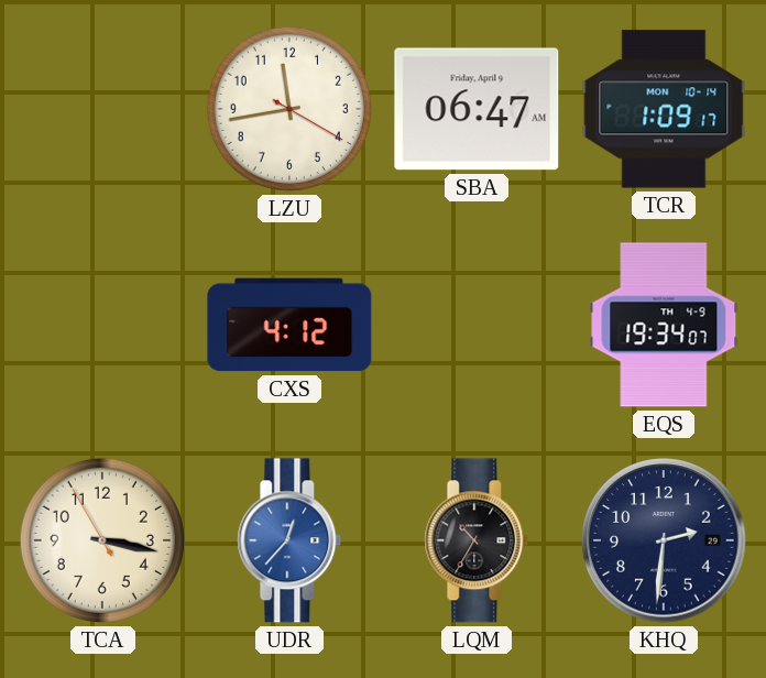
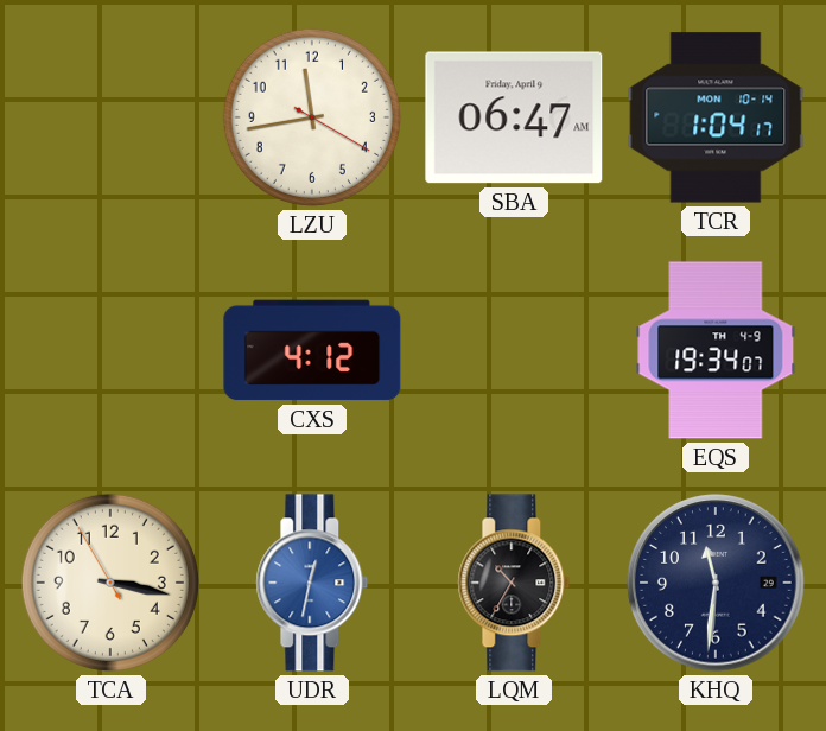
TCR: 1:09 -> 1:04 (716, 117)
UDR: 12:37 -> 12:32 (312, 583)
KHQ: 2:31 -> 11:31 (716, 583)
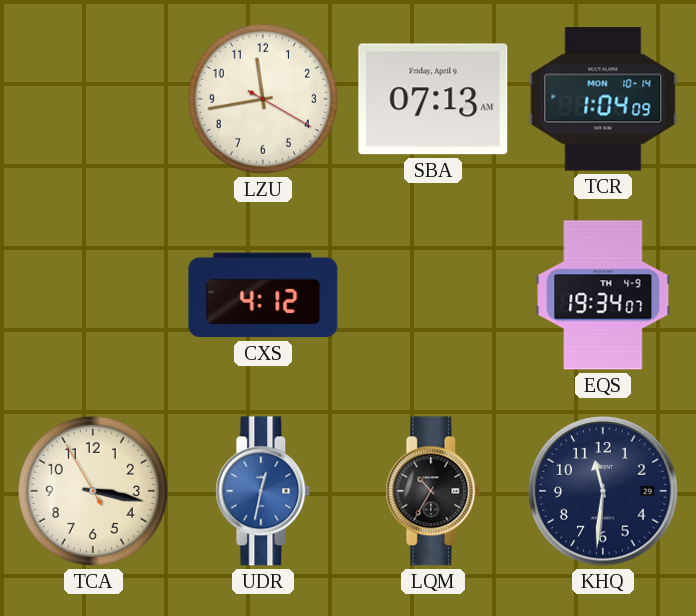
SBA: 06:47 -> 07:13 (433, 99)
TCR: 1:04:17 -> 1:04:09 (603, 99)
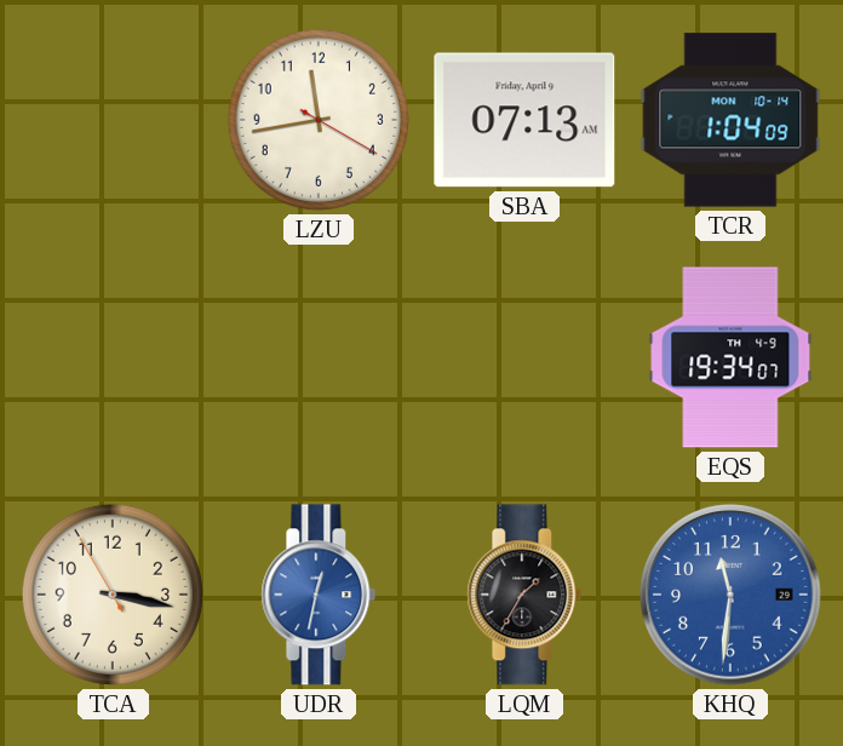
CXS: 4:12 -> none (263, 295)
LQM: 10:35 -> 1:35 (524, 595)
KHQ dial: navy -> blue (730, 595)
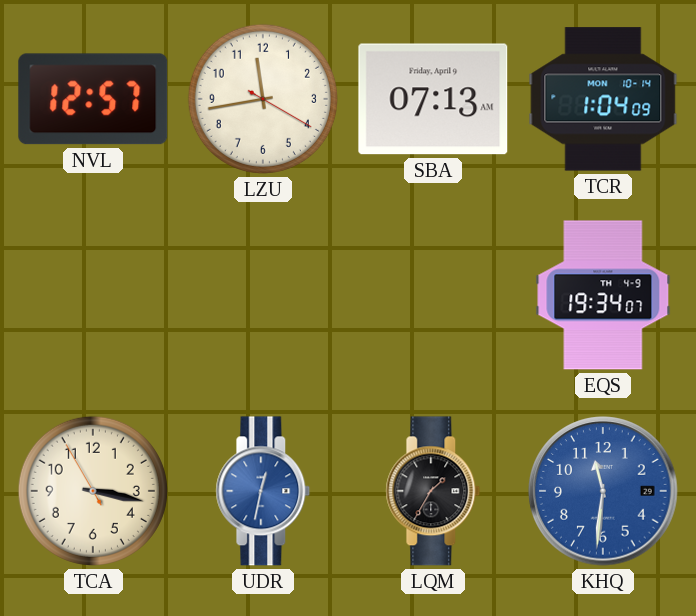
NVL: none -> 12:57 (93, 99)
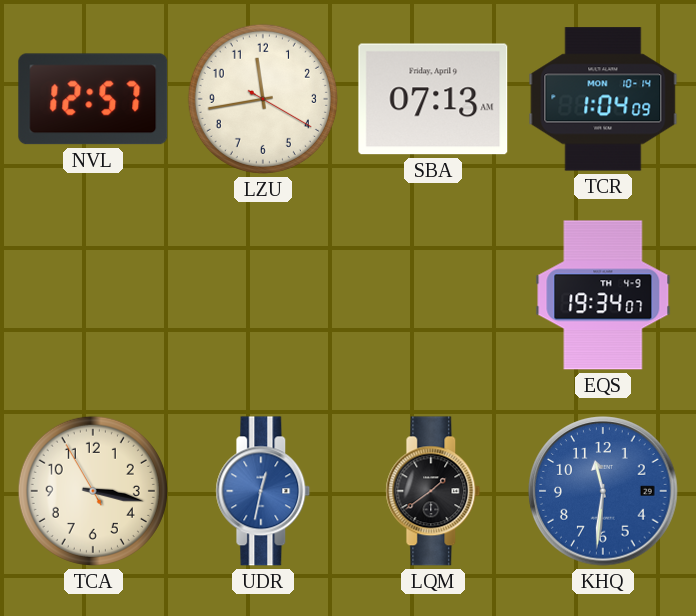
LQM: 1:35 -> 1:39 (433, 491)
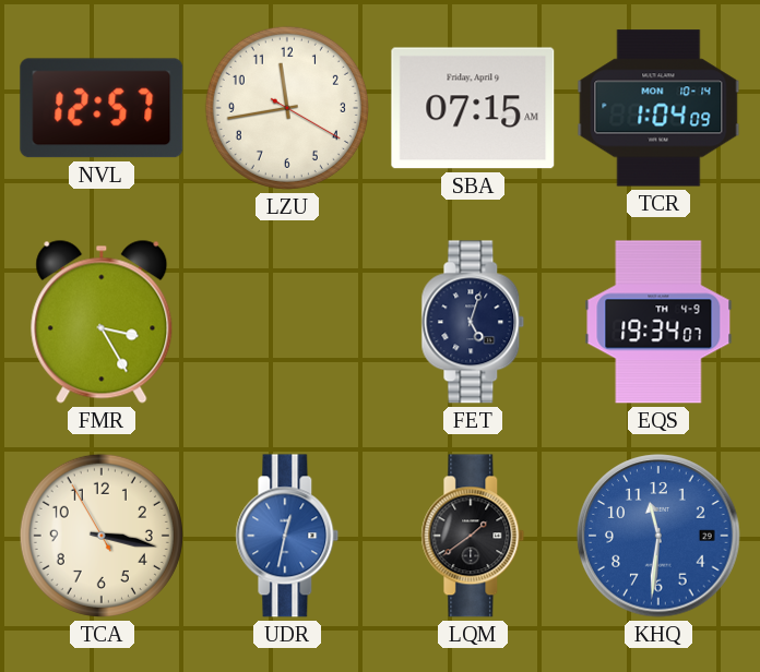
SBA: 07:13 -> 07:15 (473, 108)
FMR: none -> 3:25 (102, 322)
FET: none -> 5:03 (473, 322)
